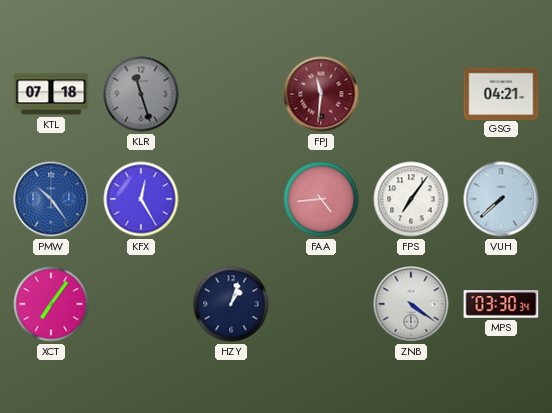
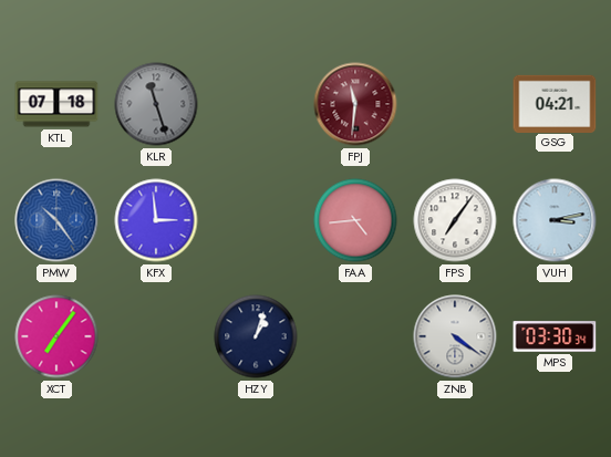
KFX: 12:25 -> 2:59 (156, 220)
VUH: 7:38 -> 3:13 (555, 220)
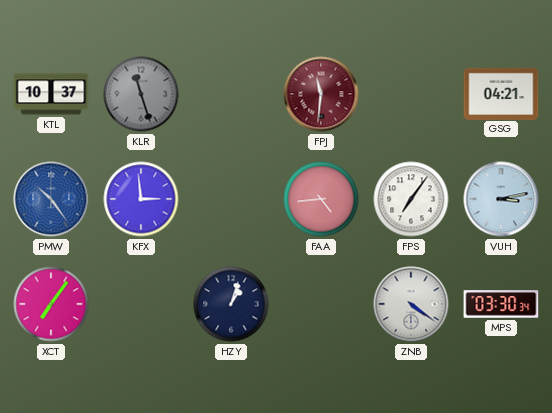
KTL: 07:18 -> 10:37 (51, 94)
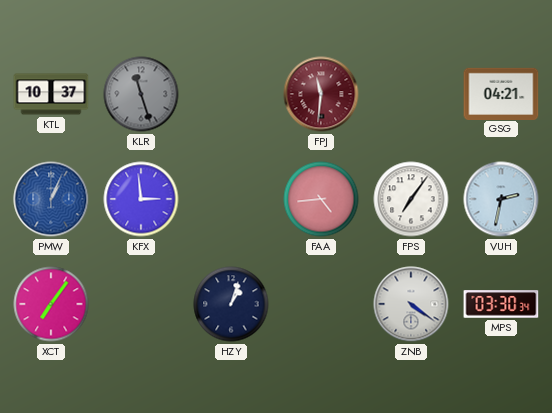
PMW: 10:24 -> 1:04 (51, 199)
VUH: 3:13 -> 2:32 (501, 199)
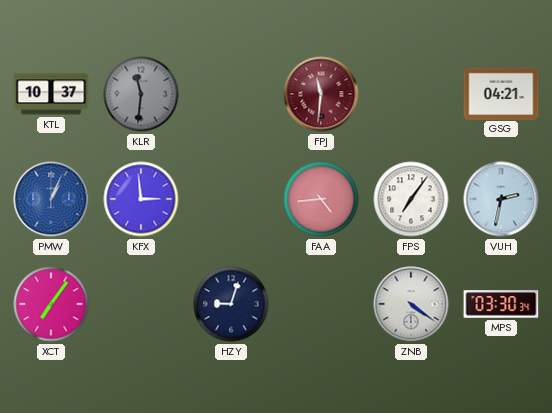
KLR: 11:27 -> 11:31 (141, 94)
HZY: 1:03 -> 9:03 (231, 304)
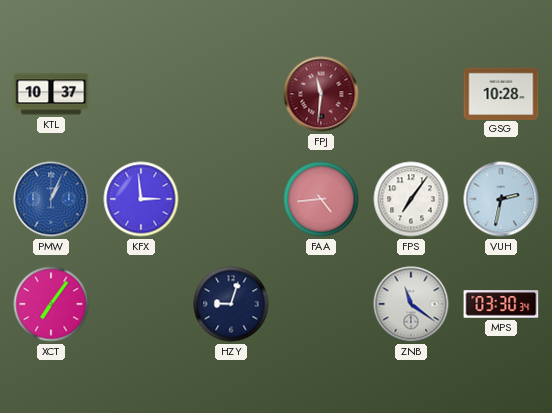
KLR: 11:31 -> none (141, 94)
GSG: 04:21 -> 10:28 (501, 93)
ZNB: 4:21 -> 11:21 (411, 304)
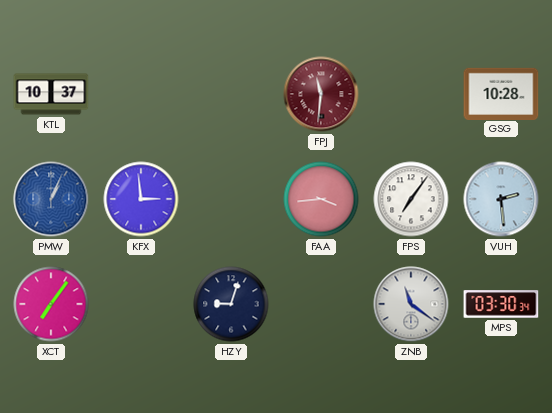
FAA: 4:44 -> 3:44 (321, 199)
VUH: 2:32 -> 2:29 (501, 199)
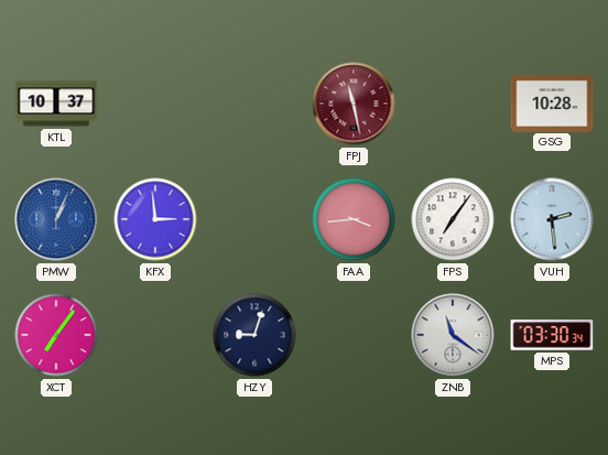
FPJ: 11:31 -> 11:28 (354, 104)
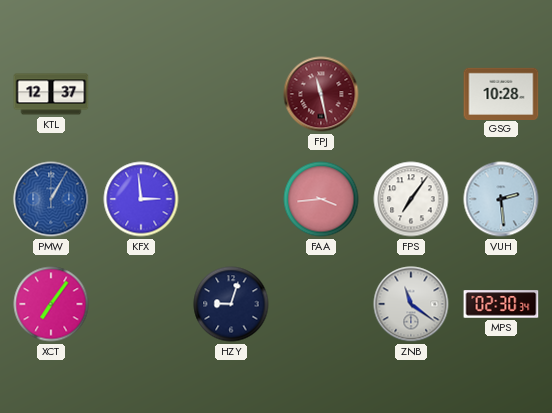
KTL: 10:37 -> 12:37 (51, 94)
PMW: 1:04 -> 1:05 (51, 199)
MPS: 03:30 -> 02:30 (501, 304)
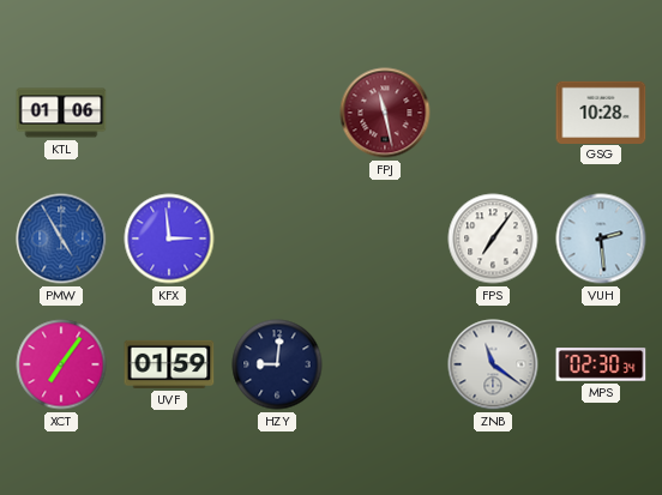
KTL: 12:37 -> 01:06 (61, 113)
PMW: 1:05 -> 4:55 (61, 239)
FAA: 3:44 -> none (321, 199)
UVF: none -> 01:59 (169, 364)
HZY: 9:03 -> 9:01 (277, 364)
